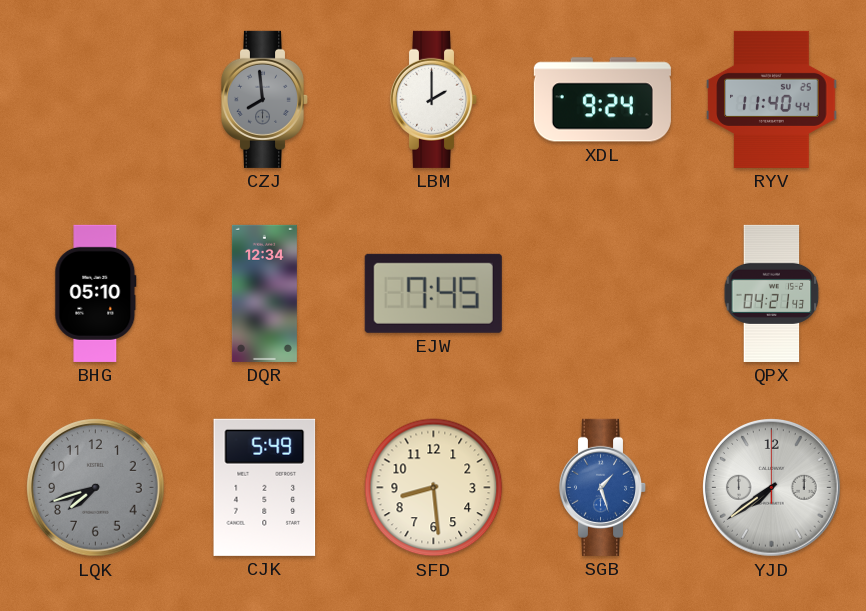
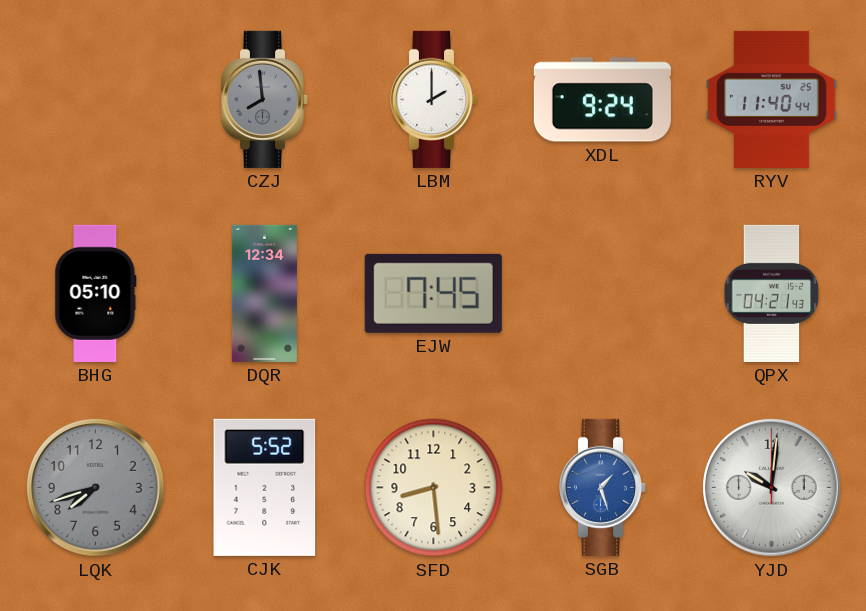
CJK: 5:49 -> 5:52 (265, 487)
YJD: 7:39 -> 10:01 (772, 488)
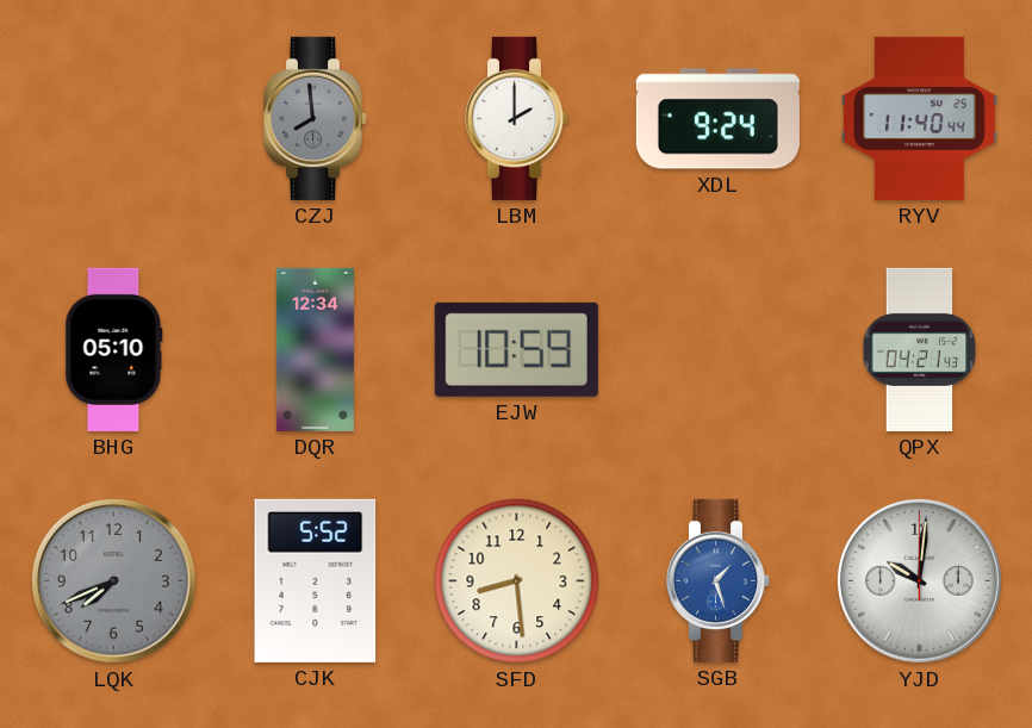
EJW: 7:45 -> 10:59 (516, 349)
LQK: 7:42 -> 7:41 (114, 581)
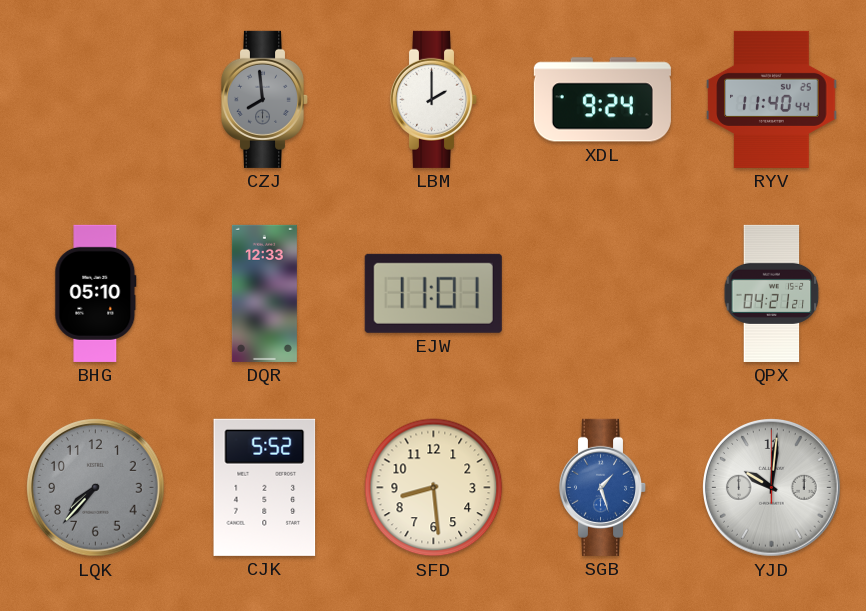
DQR: 12:34 -> 12:33 (264, 293)
EJW: 10:59 -> 11:01 (433, 293)
QPX: 04:21:43 -> 04:21:21 (772, 293)
LQK: 7:41 -> 7:37 (96, 488)
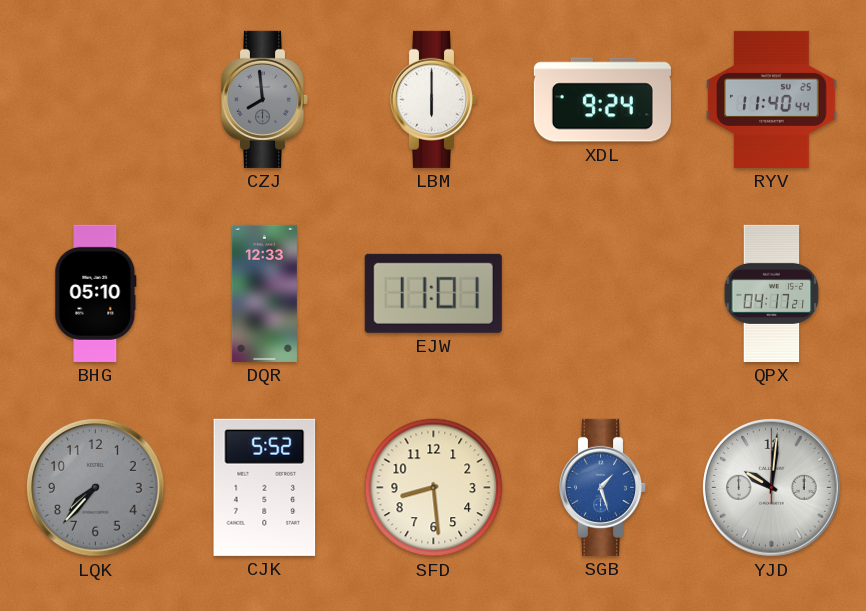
LBM: 2:00 -> 6:00 (434, 99)
QPX: 04:21 -> 04:17 (772, 293)
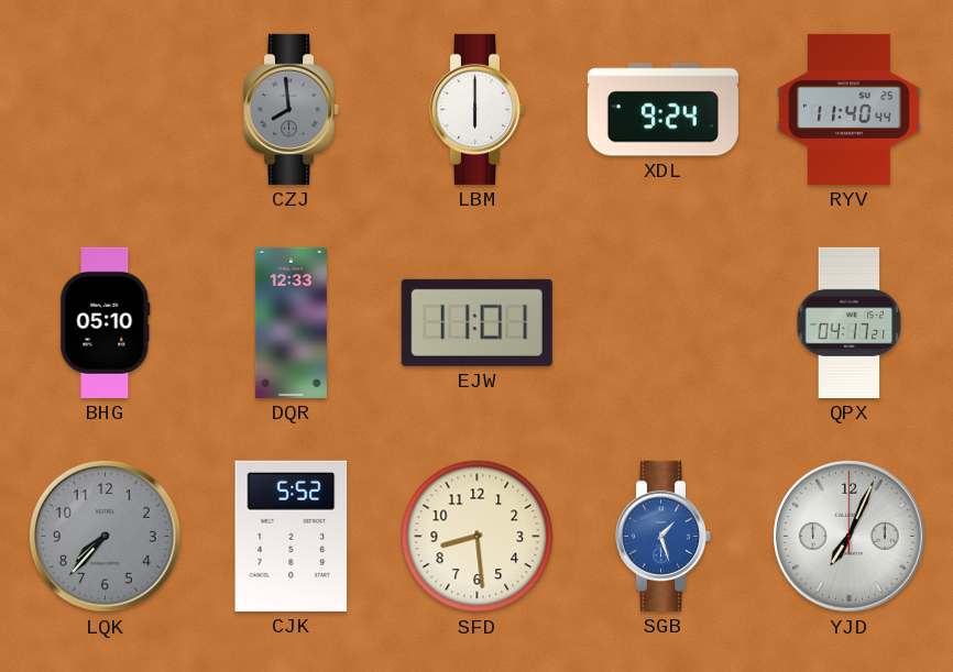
YJD: 10:01 -> 7:04 (850, 537)
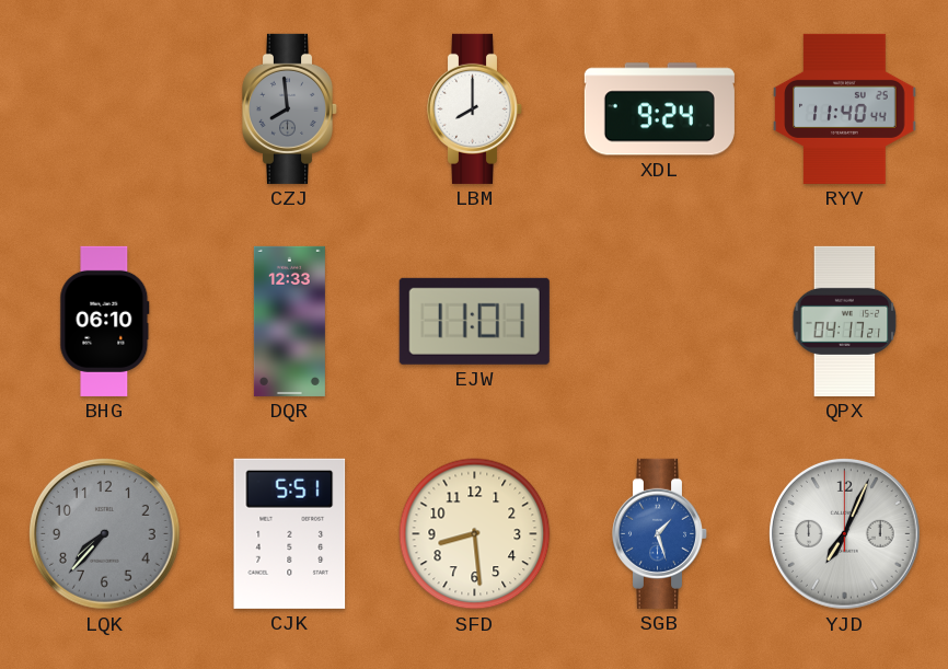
LBM: 6:00 -> 8:00 (475, 108)
BHG: 05:10 -> 06:10 (105, 321)
CJK: 5:52 -> 5:51 (290, 533)
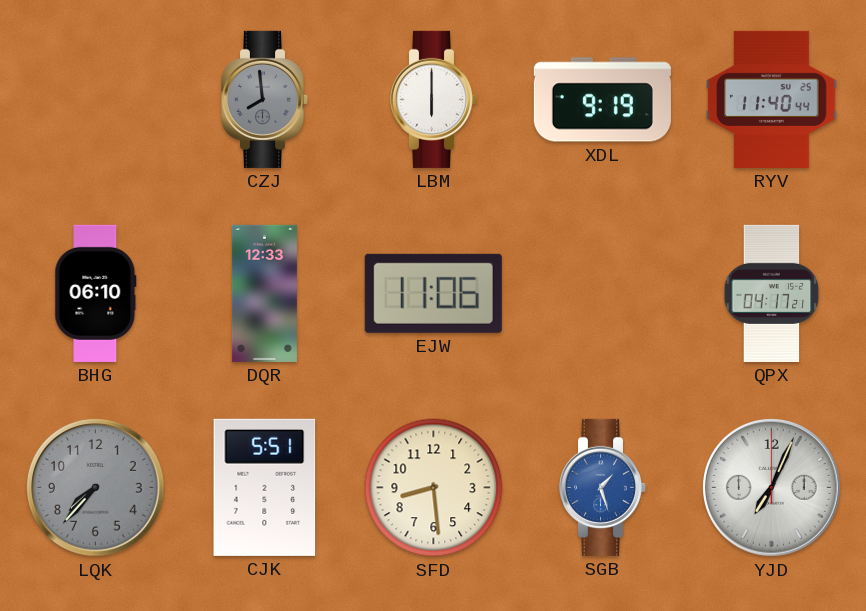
LBM: 8:00 -> 6:00 (434, 99)
XDL: 9:24 -> 9:19 (602, 100)
EJW: 11:01 -> 11:06 (433, 293)
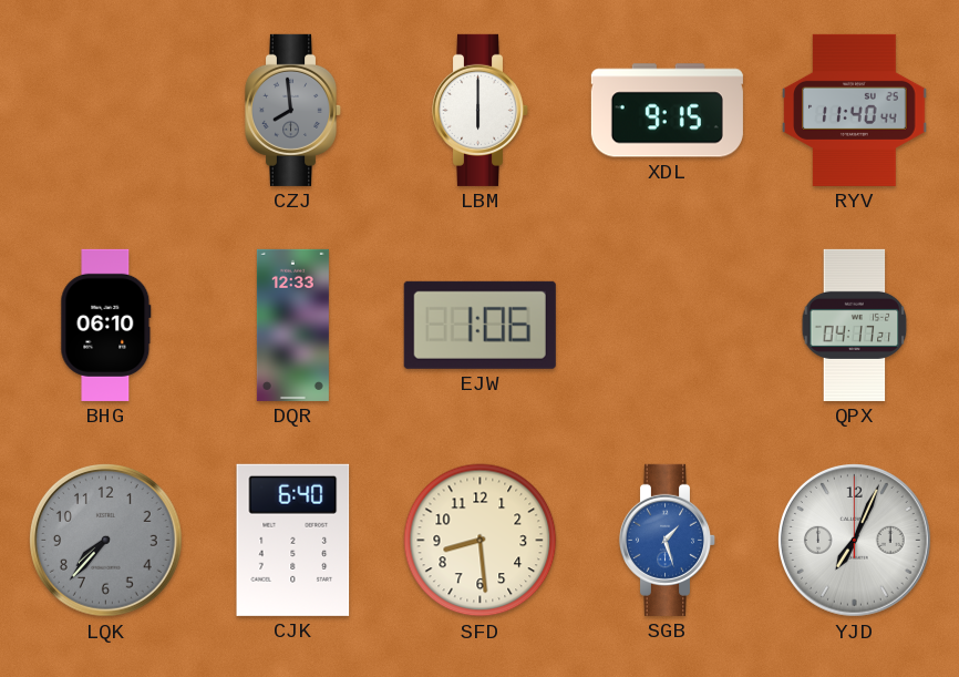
XDL: 9:19 -> 9:15 (667, 111)
EJW: 11:06 -> 1:06 (479, 325)
CJK: 5:51 -> 6:40 (293, 540)
